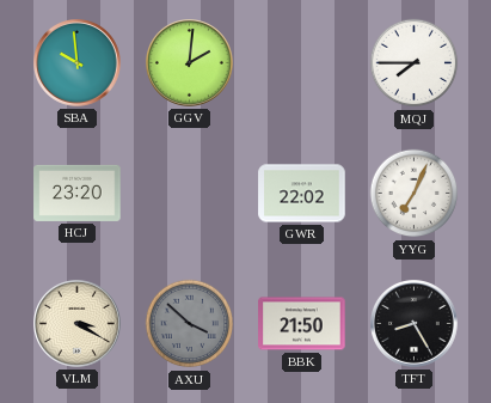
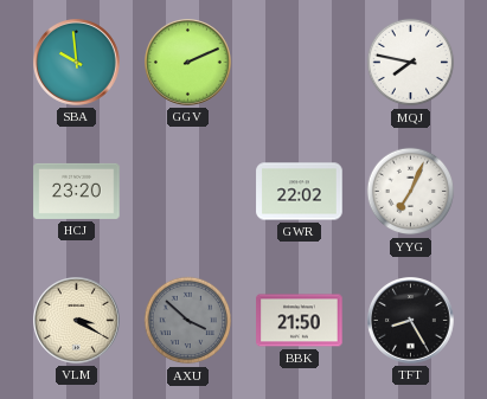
GGV: 2:01 -> 2:11 (188, 63)
MQJ: 7:45 -> 7:47 (411, 63)
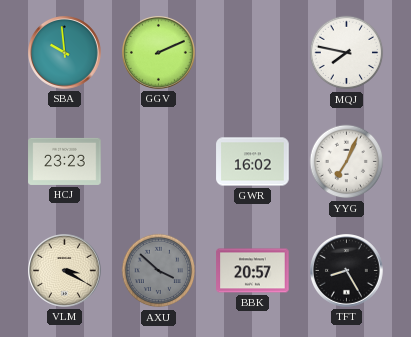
HCJ: 23:20 -> 23:23 (65, 161)
GWR: 22:02 -> 16:02 (253, 162)
BBK: 21:50 -> 20:57 (253, 271)
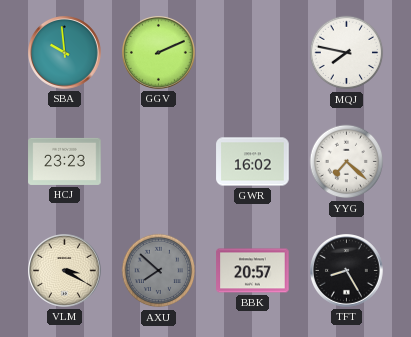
YYG: 7:04 -> 7:22 (347, 162)
AXU: 3:52 -> 7:52 (159, 271)
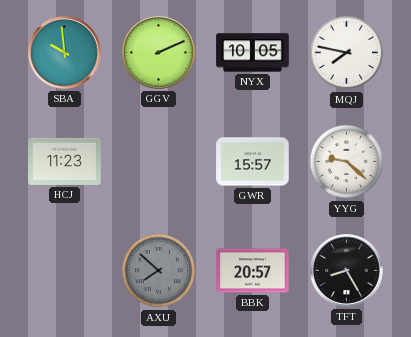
NYX: none -> 10:05 (253, 53)
HCJ: 23:23 -> 11:23 (65, 161)
GWR: 16:02 -> 15:57 (253, 162)
YYG: 7:22 -> 9:22 (347, 162)
VLM: 3:20 -> none (65, 271)
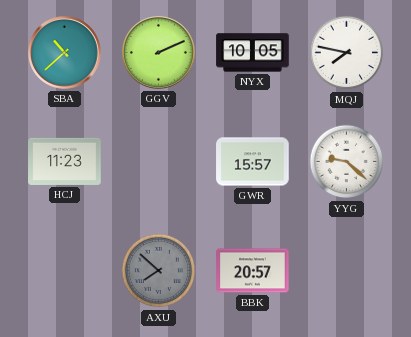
SBA: 9:59 -> 10:38 (65, 53)
TFT: 8:25 -> none (347, 271)
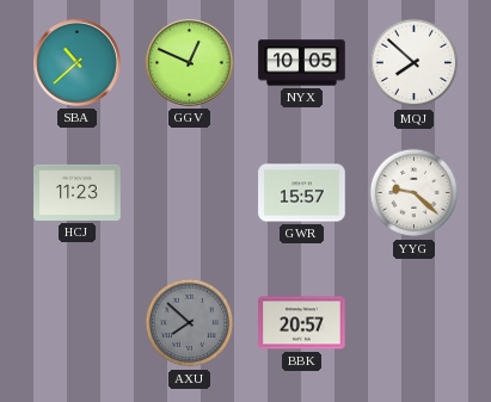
GGV: 2:11 -> 12:49 (190, 63)
MQJ: 7:47 -> 7:52 (415, 63)
